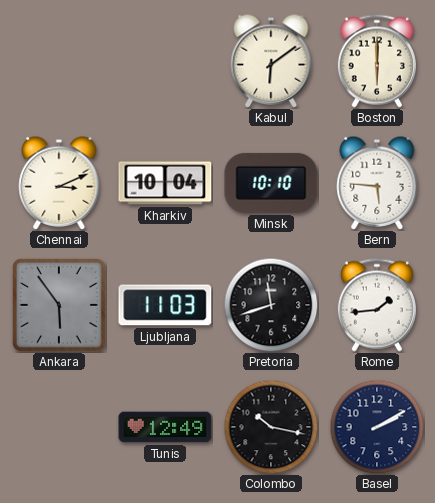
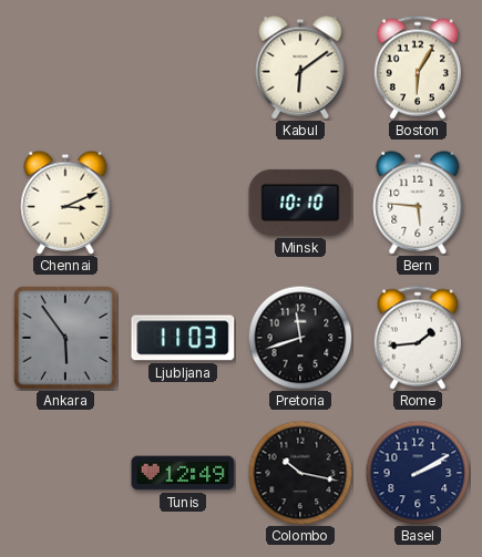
Boston: 6:00 -> 6:05 (418, 68)
Kharkiv: 10:04 -> none (165, 183)
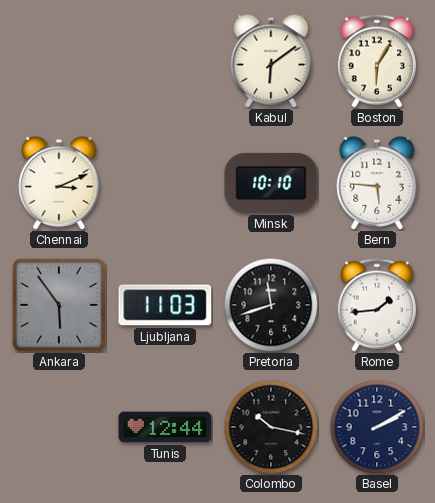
Tunis: 12:49 -> 12:44 (165, 427)
